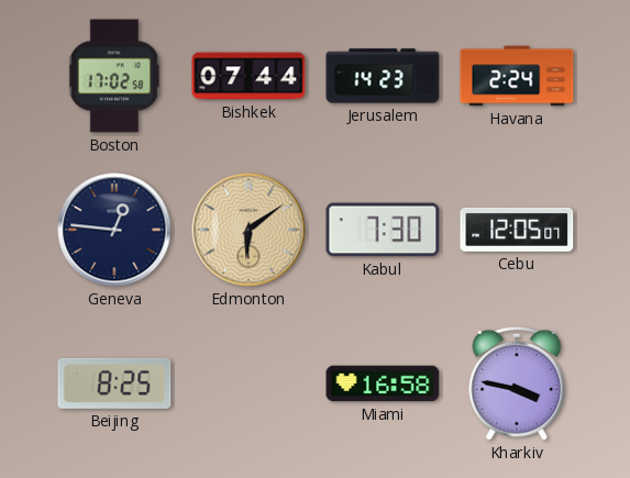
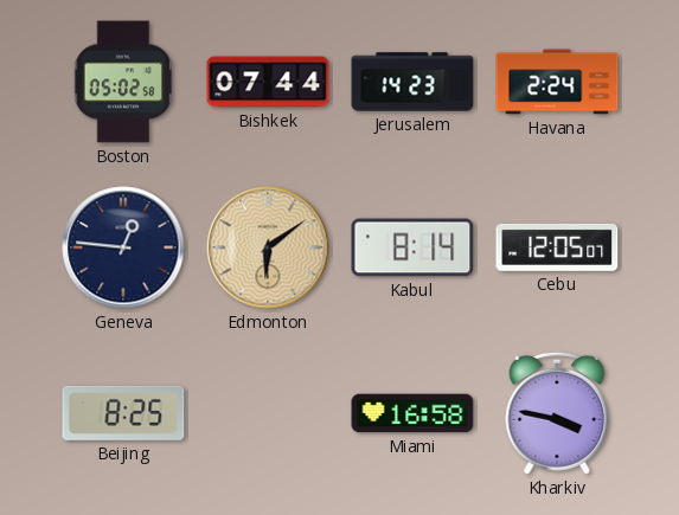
Boston: 17:02 -> 05:02 (123, 82)
Kabul: 7:30 -> 8:14 (412, 247)
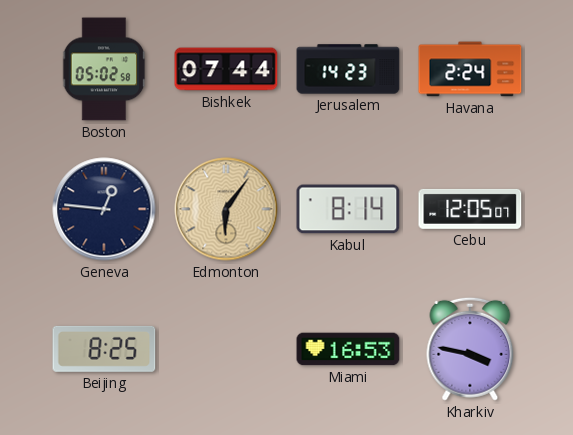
Edmonton: 6:09 -> 6:06 (226, 209)
Miami: 16:58 -> 16:53 (348, 349)
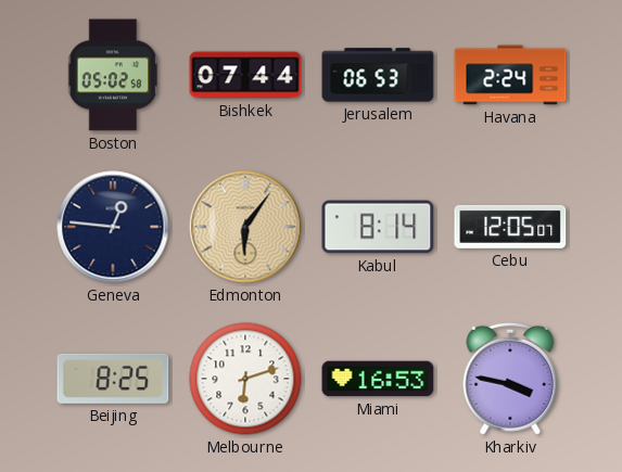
Jerusalem: 14:23 -> 06:53 (378, 75)
Melbourne: none -> 6:12 (245, 379)
